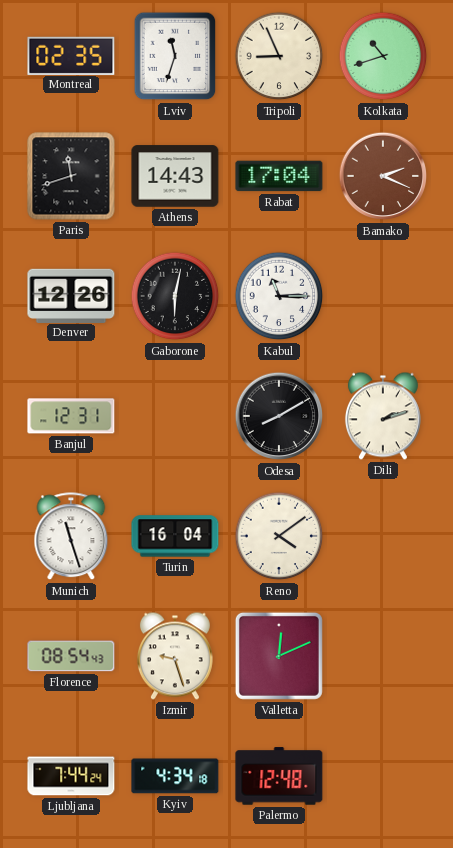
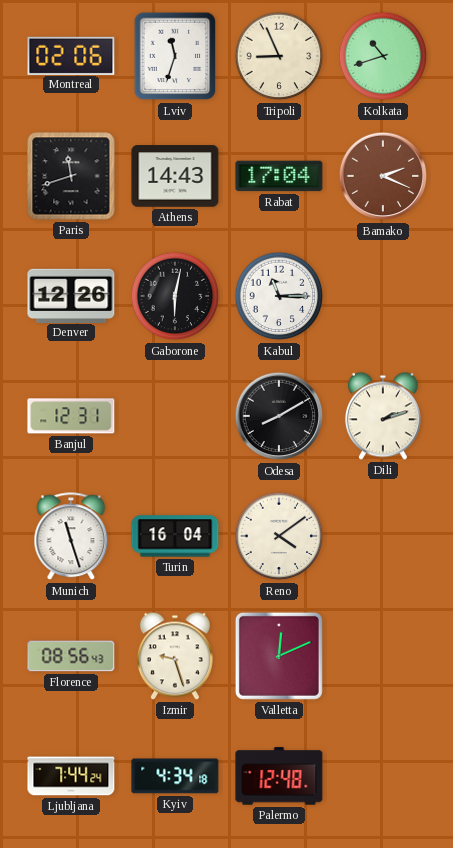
Montreal: 02:35 -> 02:06 (71, 55)
Florence: 08:54 -> 08:56 (71, 656)
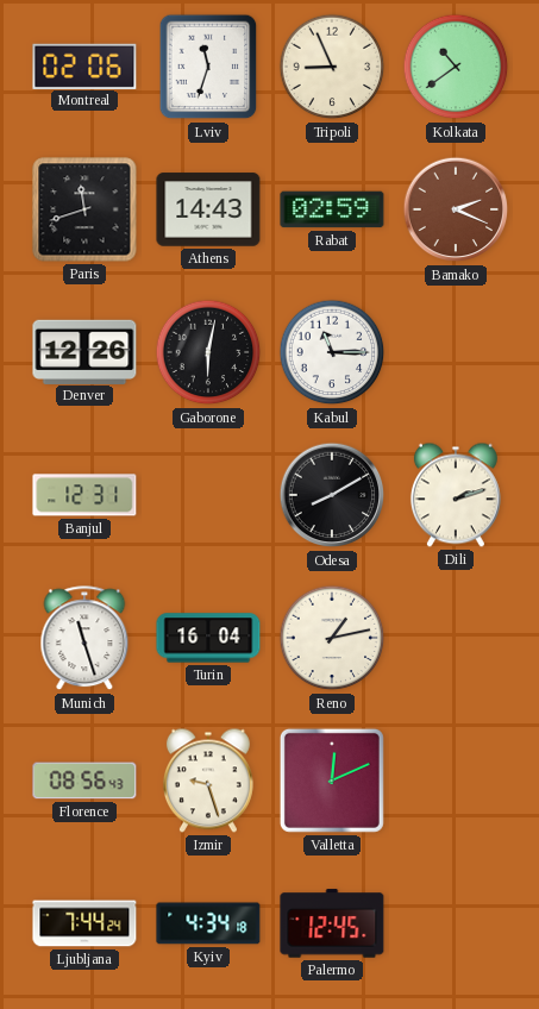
Kolkata: 10:42 -> 10:39 (456, 67)
Rabat: 17:04 -> 02:59 (332, 209)
Reno: 4:09 -> 1:13 (332, 638)
Palermo: 12:48 -> 12:45 (332, 923)
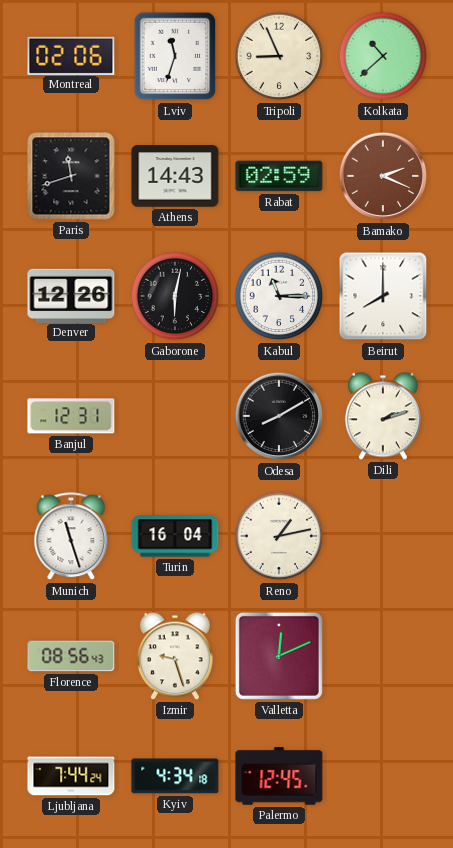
Kolkata: 10:39 -> 10:38 (383, 56)
Beirut: none -> 8:00 (383, 296)
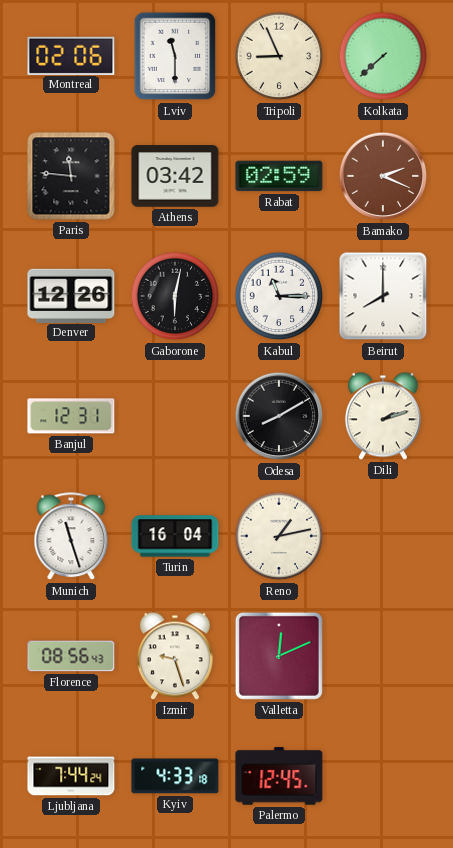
Lviv: 11:33 -> 11:30 (175, 56)
Kolkata: 10:38 -> 7:38 (383, 56)
Paris: 11:42 -> 11:46 (71, 176)
Athens: 14:43 -> 03:42 (175, 176)
Kyiv: 4:34 -> 4:33 (175, 776)
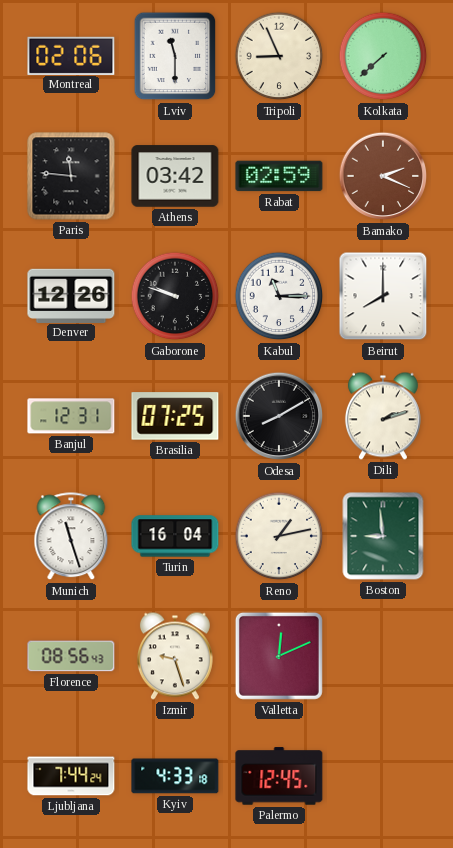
Gaborone: 6:02 -> 9:48 (175, 296)
Brasilia: none -> 07:25 (175, 416)
Boston: none -> 8:59 (383, 536)
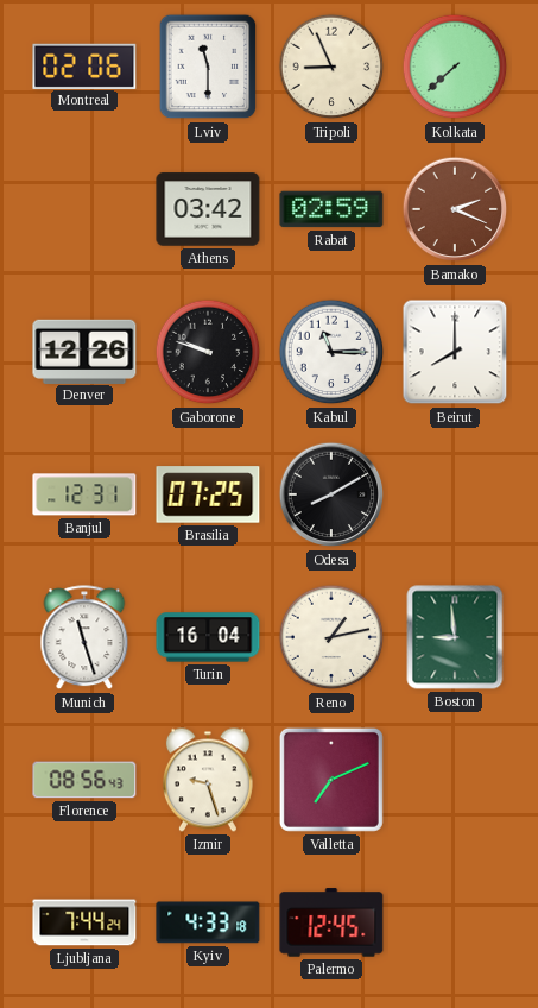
Paris: 11:46 -> none (71, 176)
Dili: 2:12 -> none (383, 416)
Valletta: 12:11 -> 7:11 (331, 780)
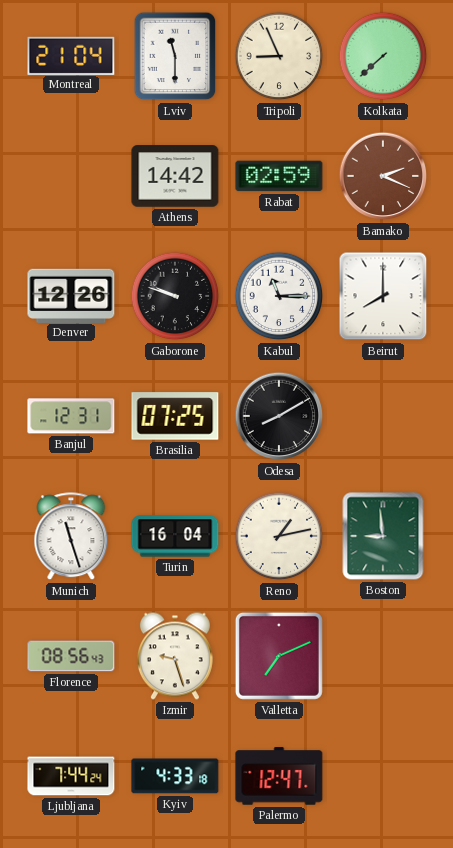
Montreal: 02:06 -> 21:04 (71, 55)
Athens: 03:42 -> 14:42 (175, 176)
Palermo: 12:45 -> 12:47 (279, 776)
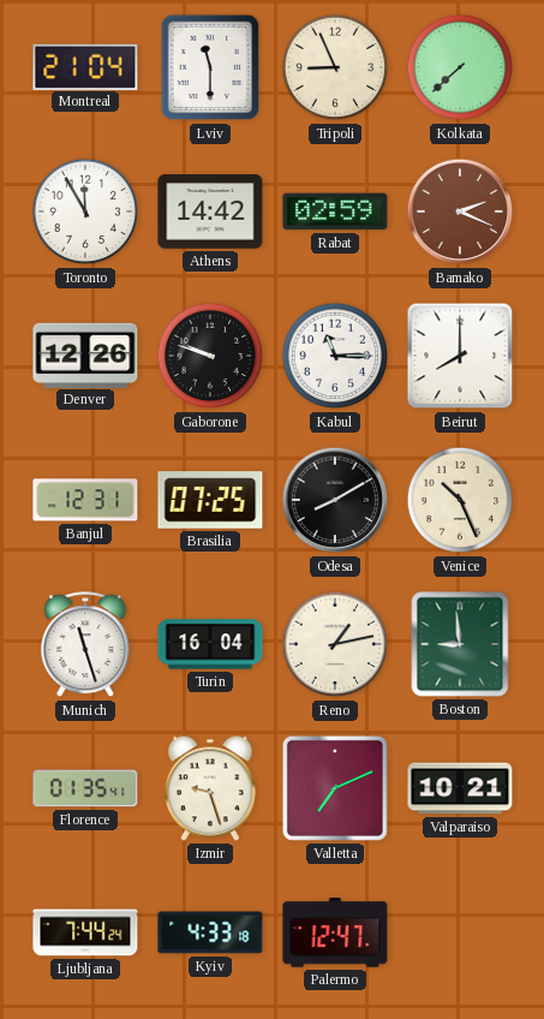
Toronto: none -> 11:55 (85, 211)
Venice: none -> 10:26 (460, 500)
Florence: 08:56 -> 01:35 (85, 788)
Valparaiso: none -> 10:21 (460, 788)
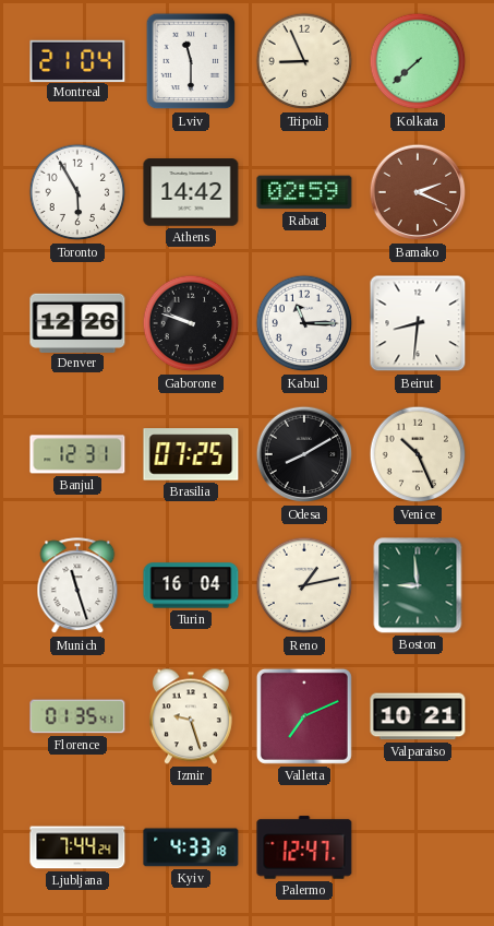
Toronto: 11:55 -> 5:55 (77, 192)
Beirut: 8:00 -> 8:31 (418, 323)
